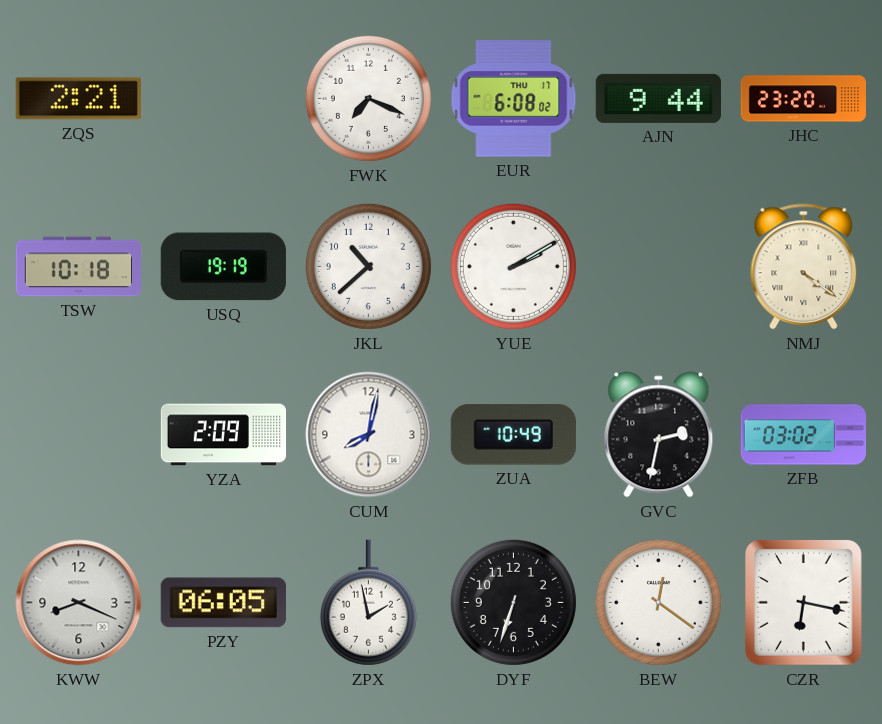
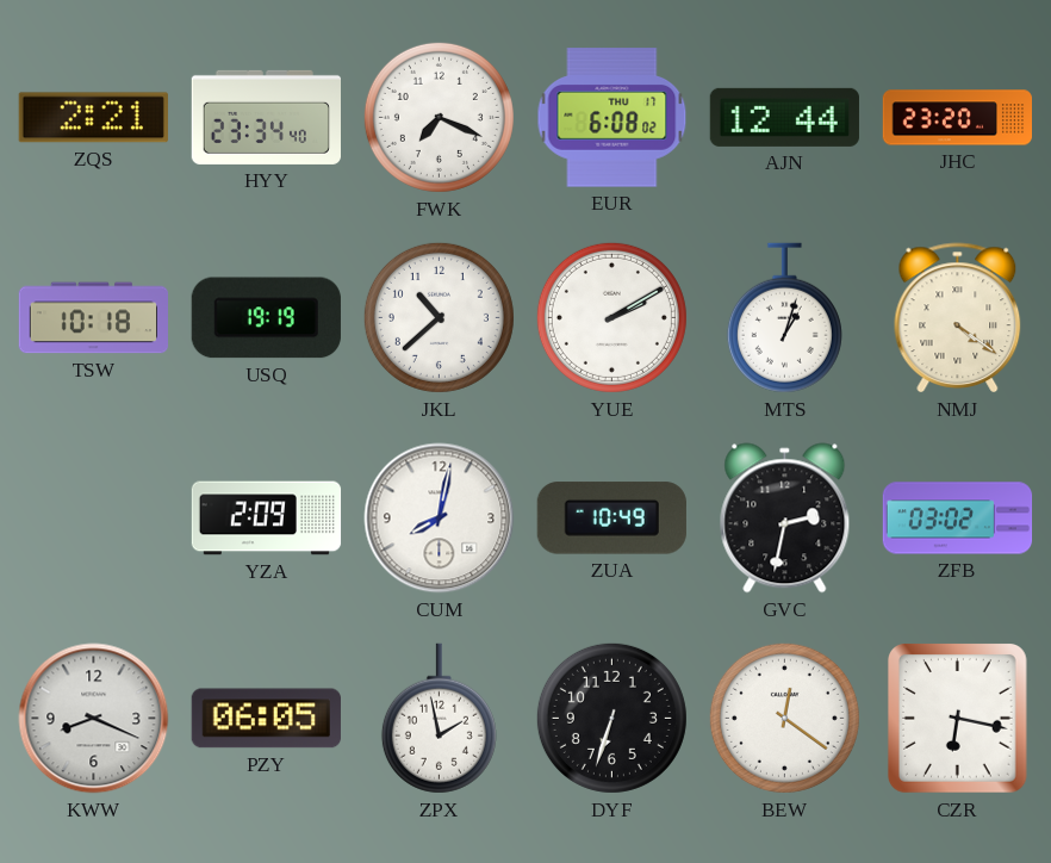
HYY: none -> 23:34 (266, 117)
AJN: 9:44 -> 12:44 (784, 117)
MTS: none -> 1:03 (784, 318)
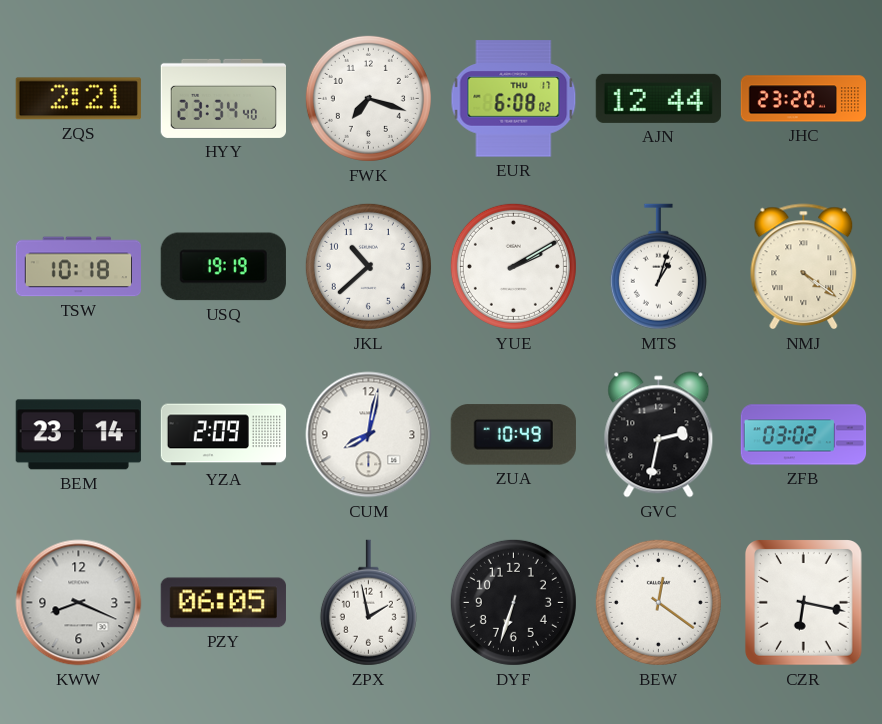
FWK: 7:19 -> 7:18 (368, 98)
BEM: none -> 23:14 (78, 435)
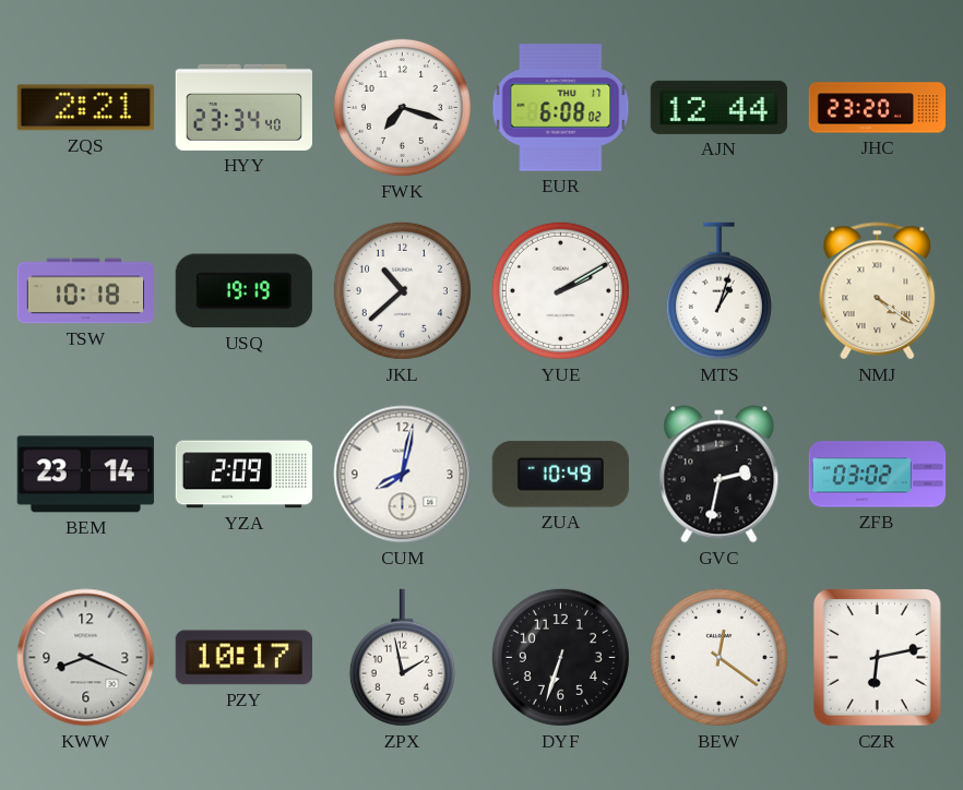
PZY: 06:05 -> 10:17 (243, 658)
CZR: 6:17 -> 6:13 (877, 658)
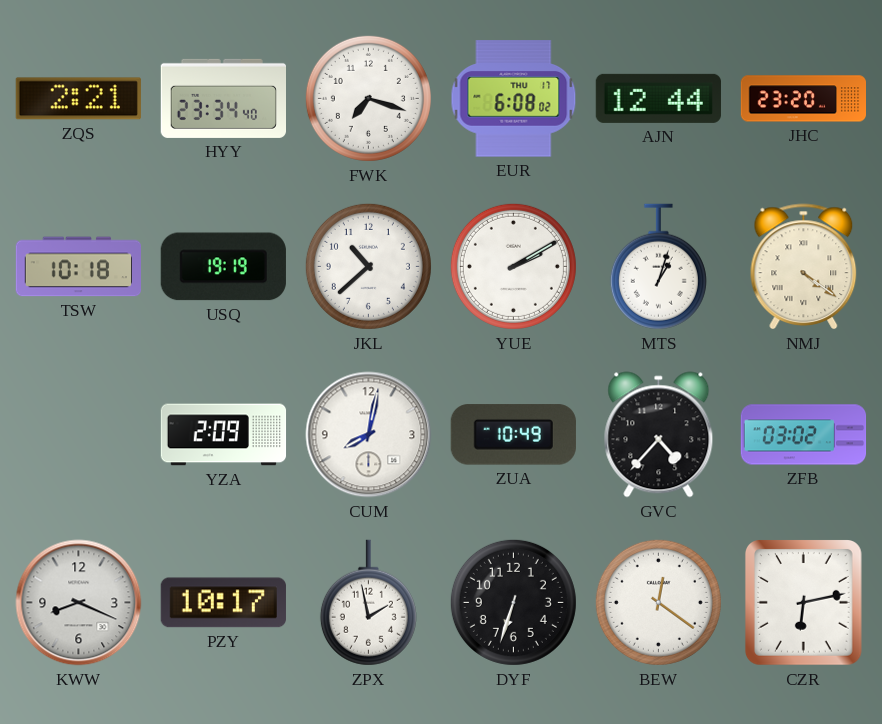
BEM: 23:14 -> none (85, 475)
GVC: 2:32 -> 4:37 (659, 435)
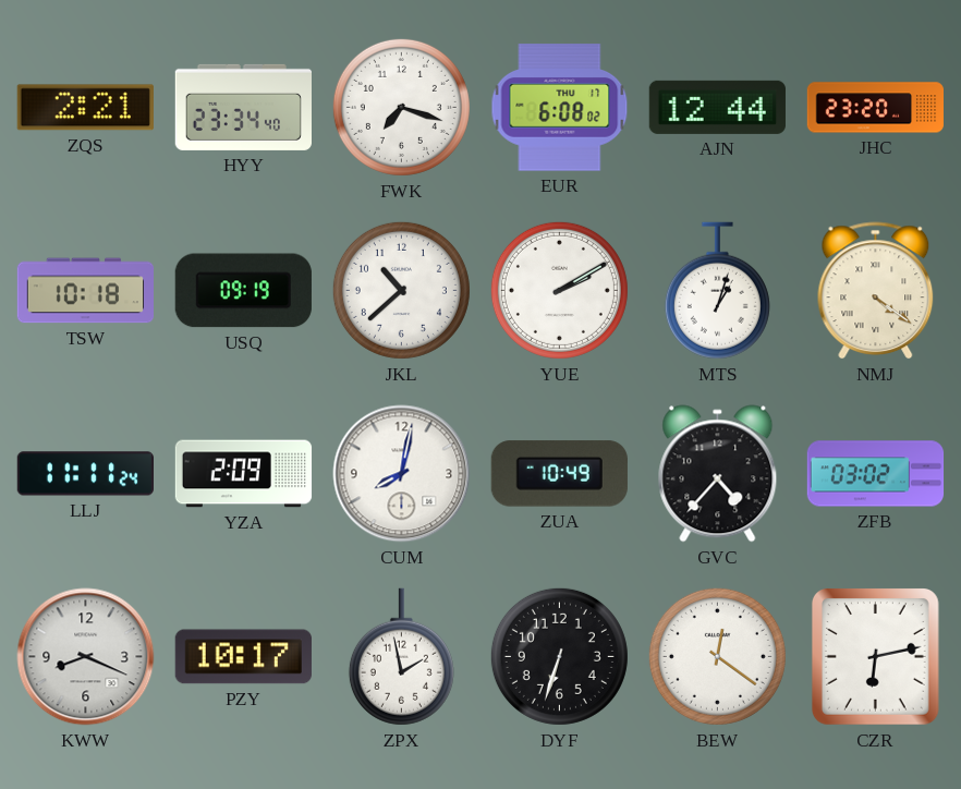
USQ: 19:19 -> 09:19 (243, 291)
LLJ: none -> 11:11 (85, 474)
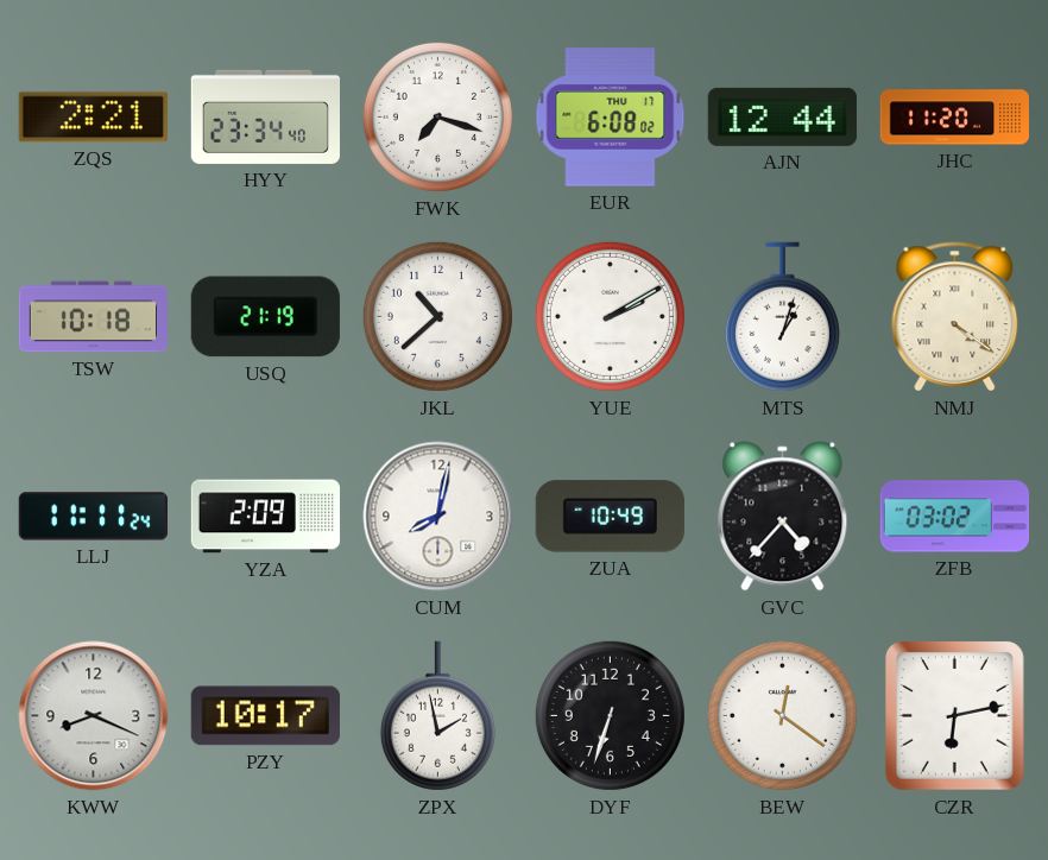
JHC: 23:20 -> 11:20 (954, 118)
USQ: 09:19 -> 21:19 (265, 317)
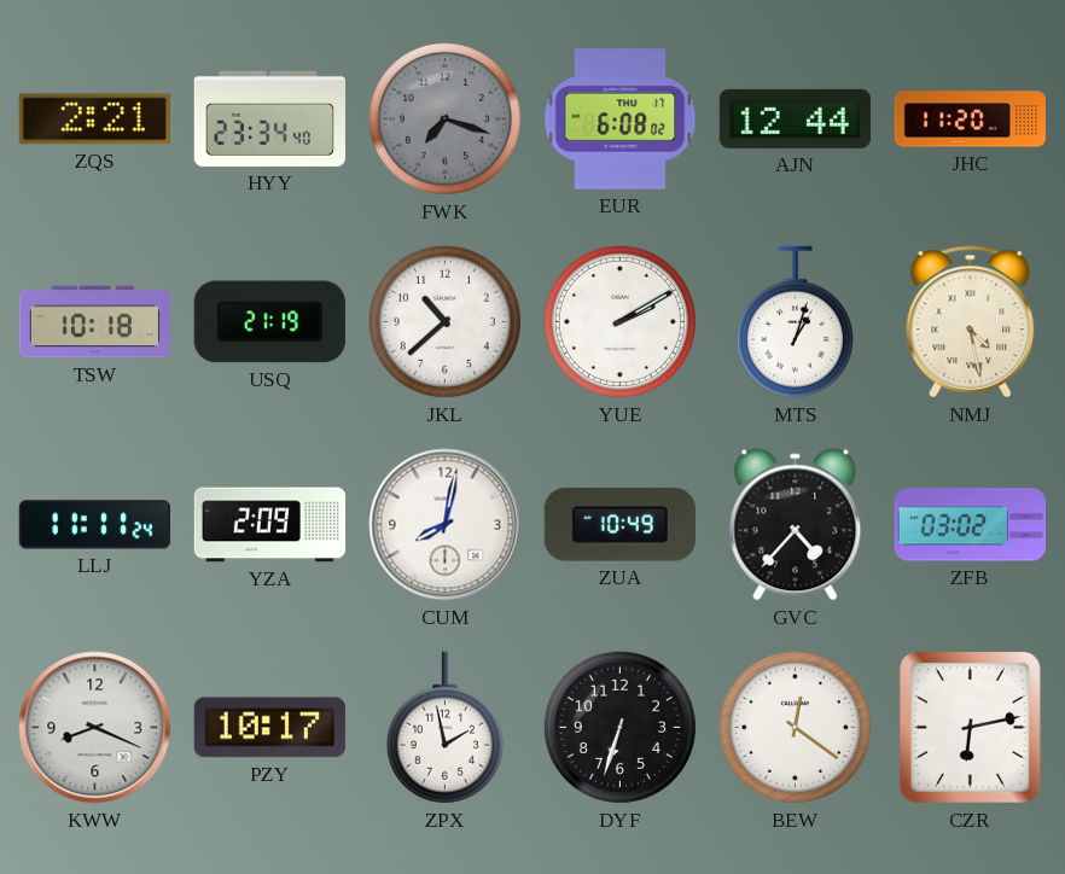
FWK dial: white -> grey (444, 118)
NMJ: 4:21 -> 4:28 (971, 322)
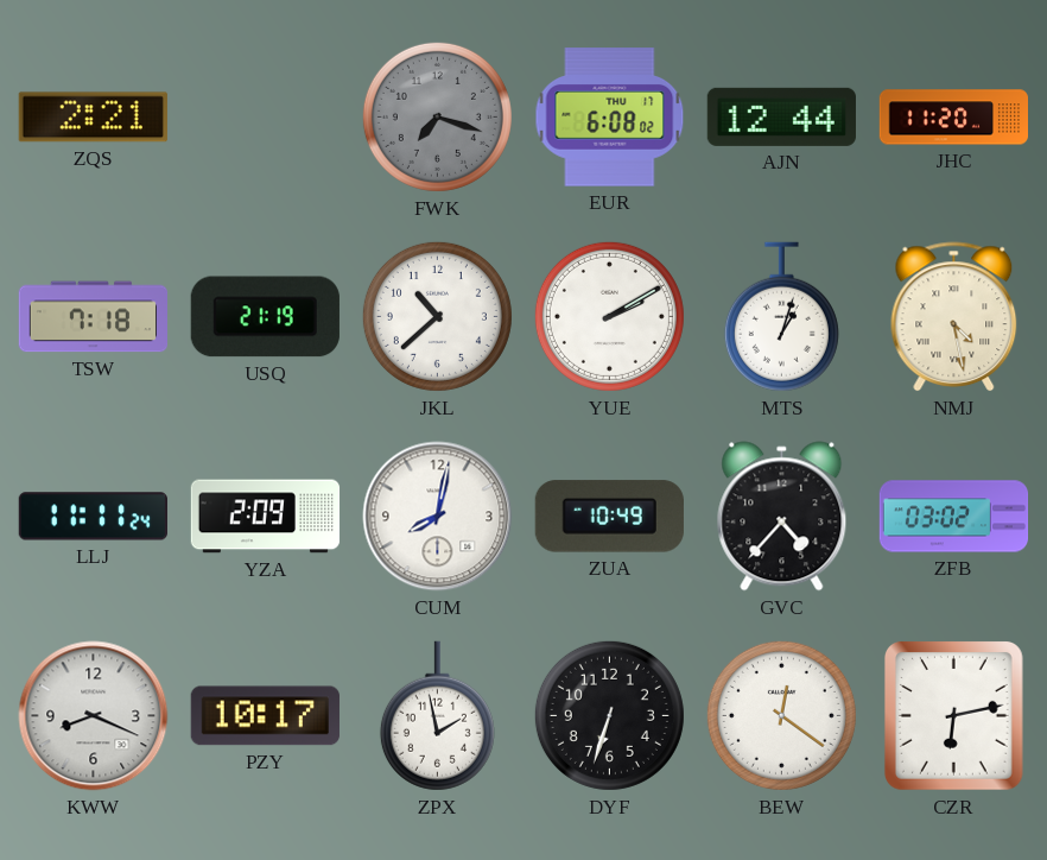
HYY: 23:34 -> none (269, 118)
TSW: 10:18 -> 7:18 (93, 317)
